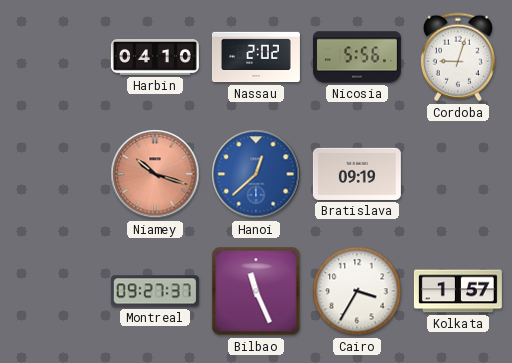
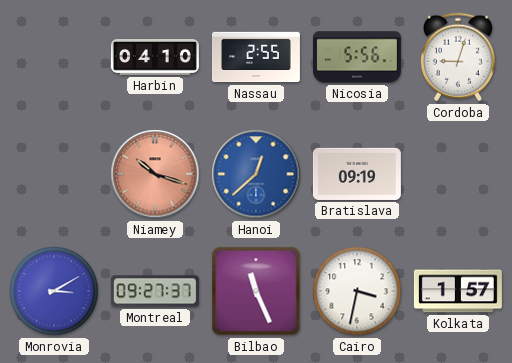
Nassau: 2:02 -> 2:55 (256, 57)
Monrovia: none -> 3:10 (54, 291)
Cairo: 3:35 -> 3:32 (357, 291)
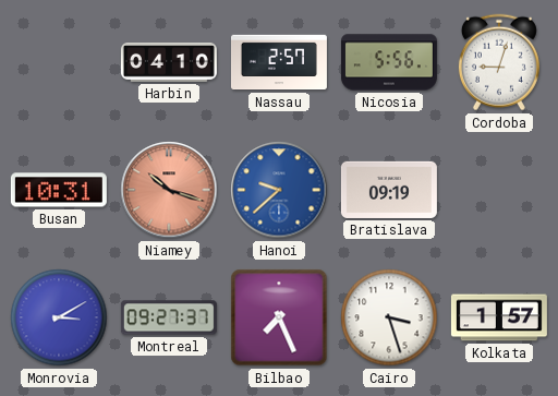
Nassau: 2:55 -> 2:57 (279, 62)
Busan: none -> 10:31 (59, 190)
Hanoi: 12:38 -> 9:38 (279, 190)
Bilbao: 11:26 -> 7:26 (279, 317)
Cairo: 3:32 -> 3:27 (389, 317)
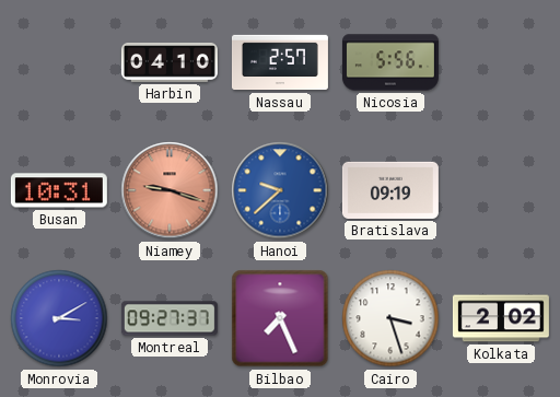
Cordoba: 9:03 -> none (499, 62)
Niamey: 10:18 -> 9:18 (170, 190)
Kolkata: 1:57 -> 2:02 (501, 318)
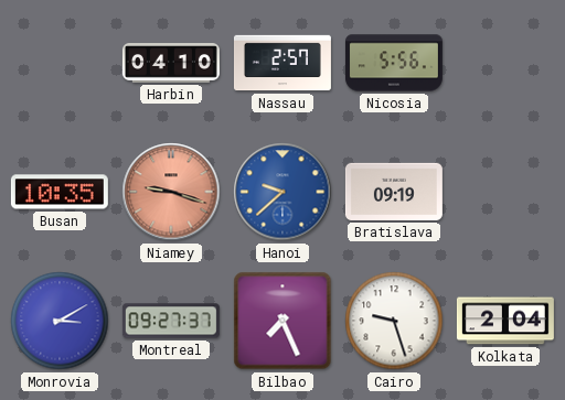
Busan: 10:31 -> 10:35 (60, 192)
Cairo: 3:27 -> 9:27 (394, 321)
Kolkata: 2:02 -> 2:04 (505, 321)
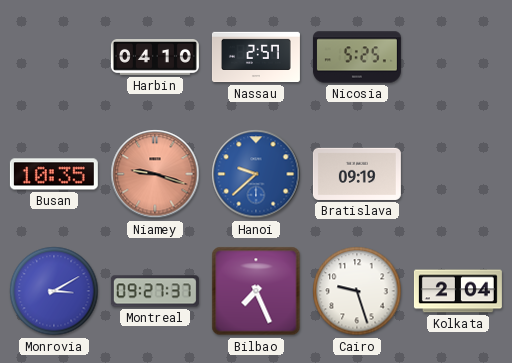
Nicosia: 5:56 -> 5:25 (357, 57)
